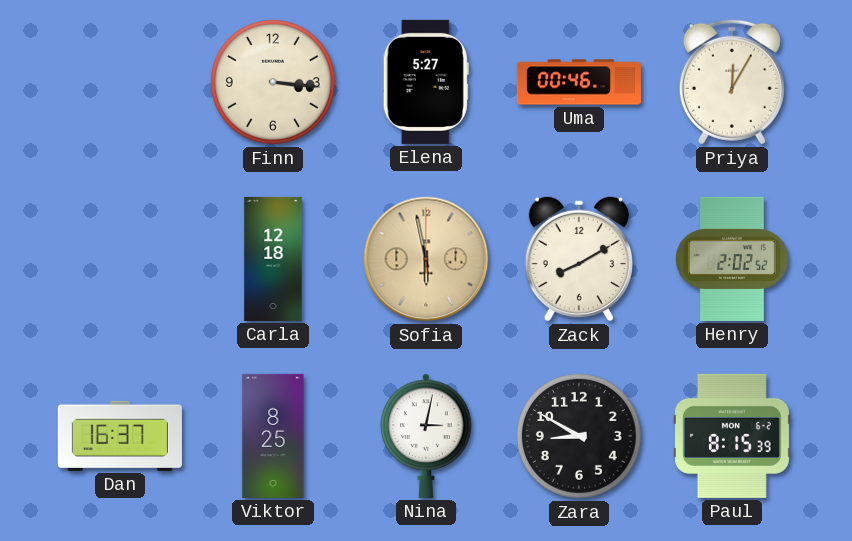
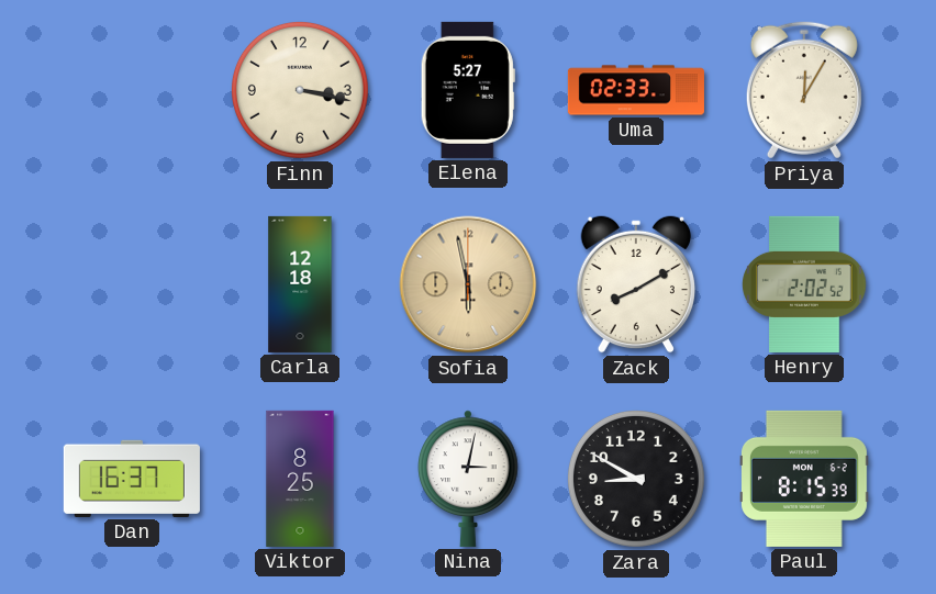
Finn: 3:16 -> 3:17 (300, 90)
Uma: 00:46 -> 02:33 (636, 90)
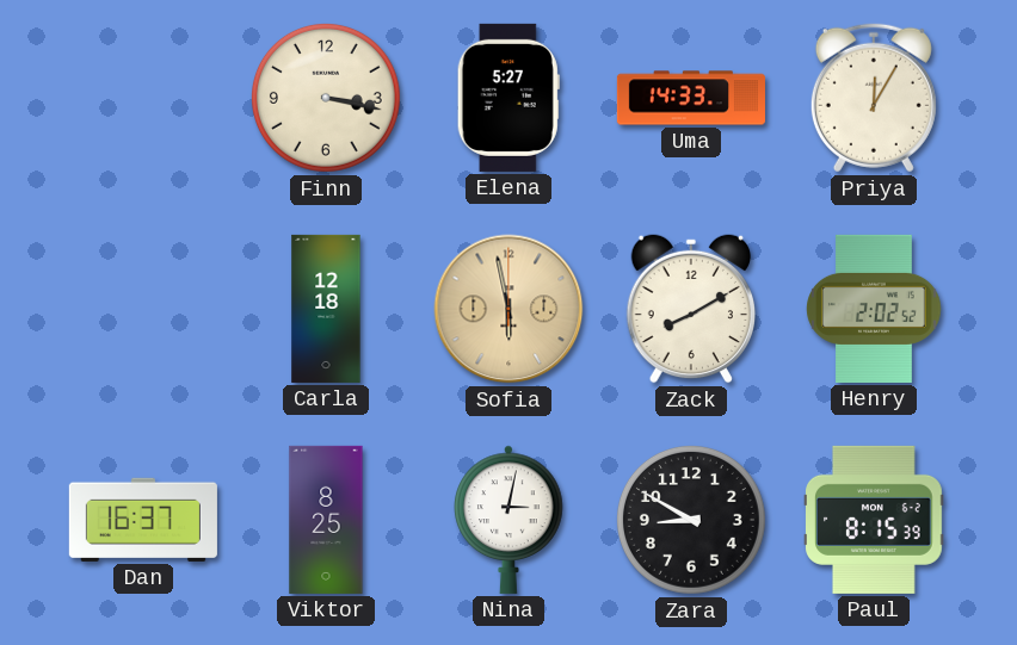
Uma: 02:33 -> 14:33 (691, 98)
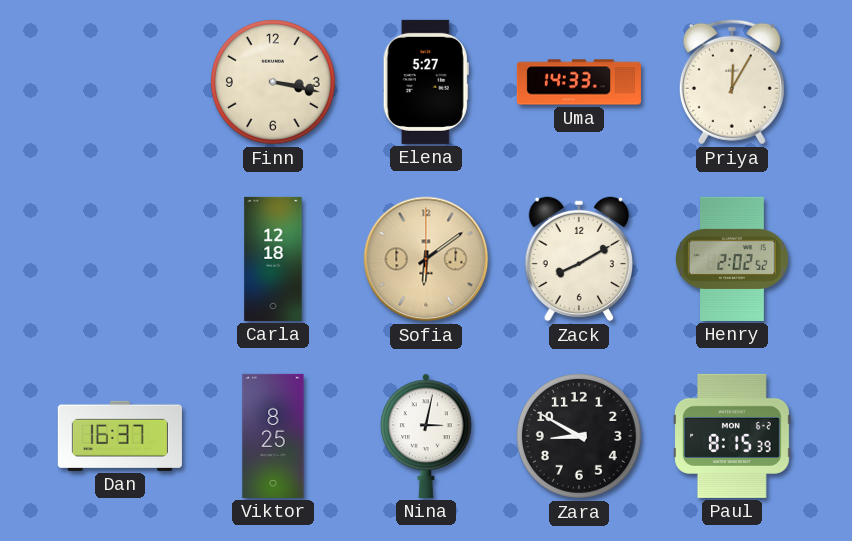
Sofia: 5:58 -> 6:09 (426, 259)
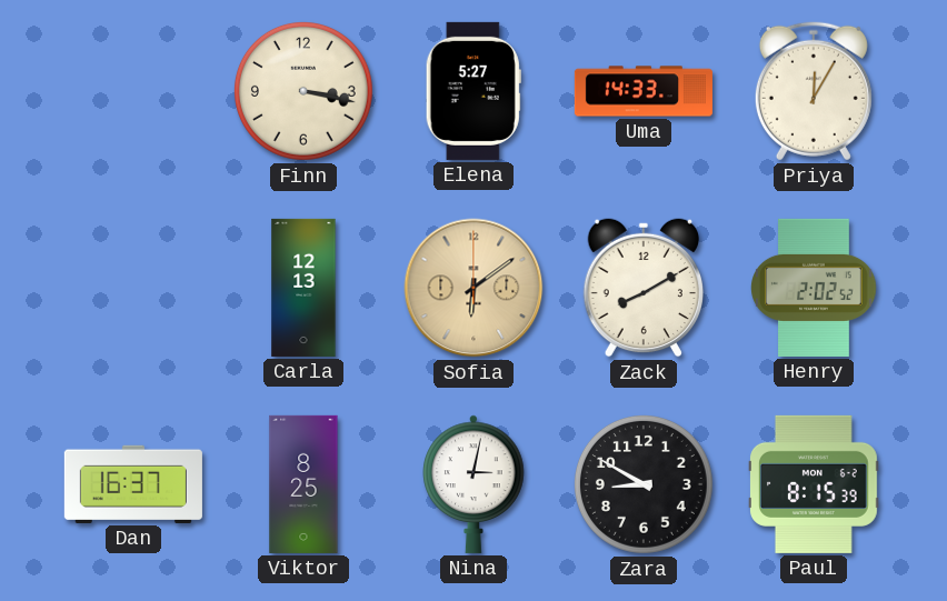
Carla: 12:18 -> 12:13 (303, 288)
